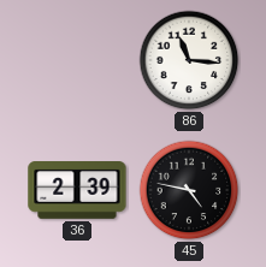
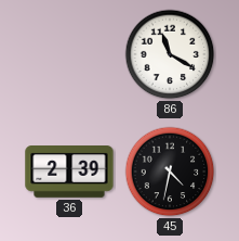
86: 11:16 -> 11:20 (170, 54)
45: 4:47 -> 4:32 (170, 172)
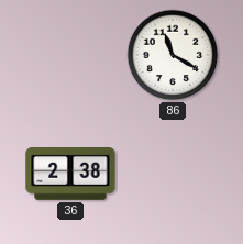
36: 2:39 -> 2:38 (70, 175)
45: 4:32 -> none (170, 172)
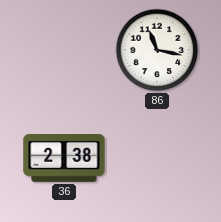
86: 11:20 -> 11:17 (157, 50)
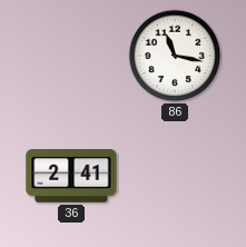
36: 2:38 -> 2:41 (71, 177)
